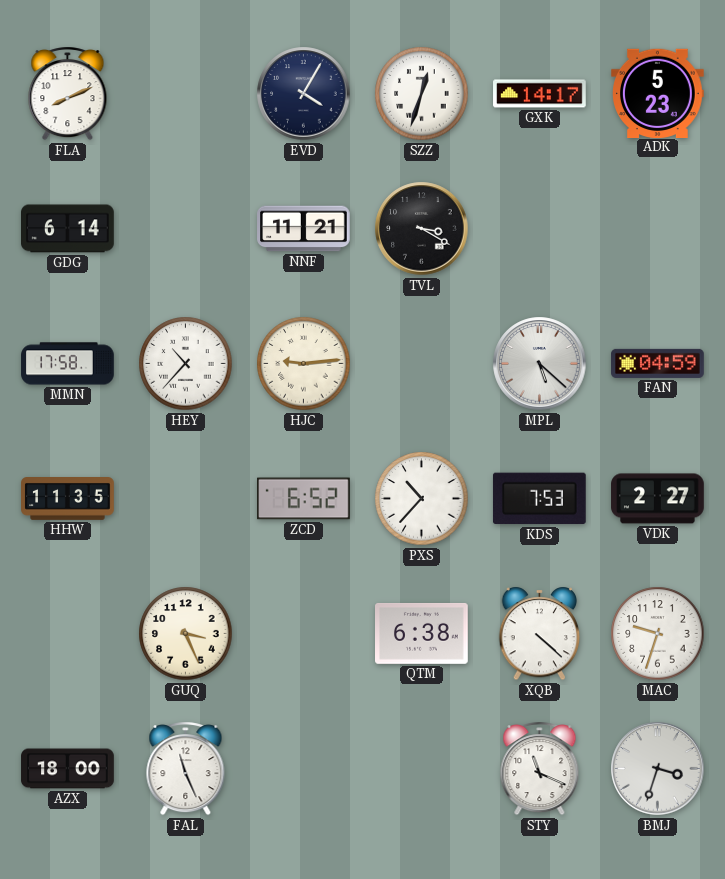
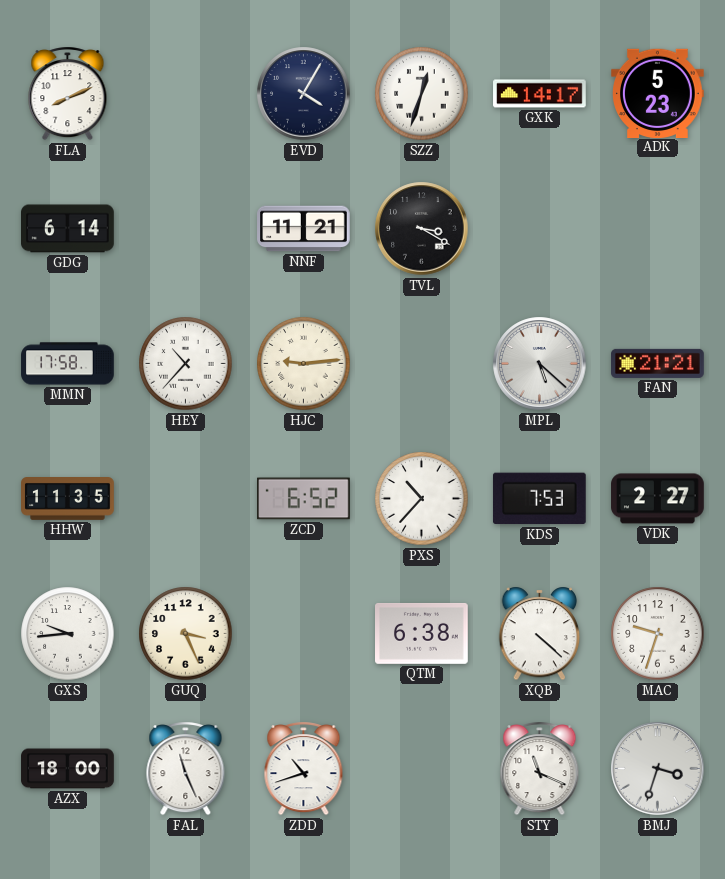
FAN: 04:59 -> 21:21 (658, 363)
GXS: none -> 9:44 (68, 634)
ZDD: none -> 10:42 (304, 769)
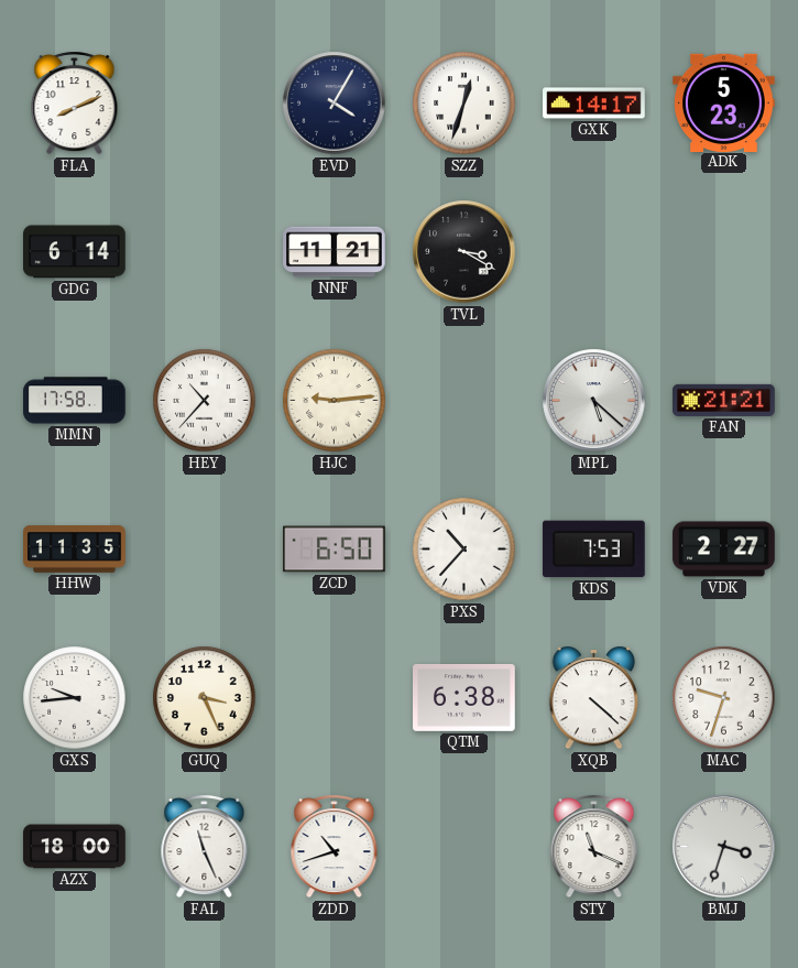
ZCD: 6:52 -> 6:50 (335, 550)
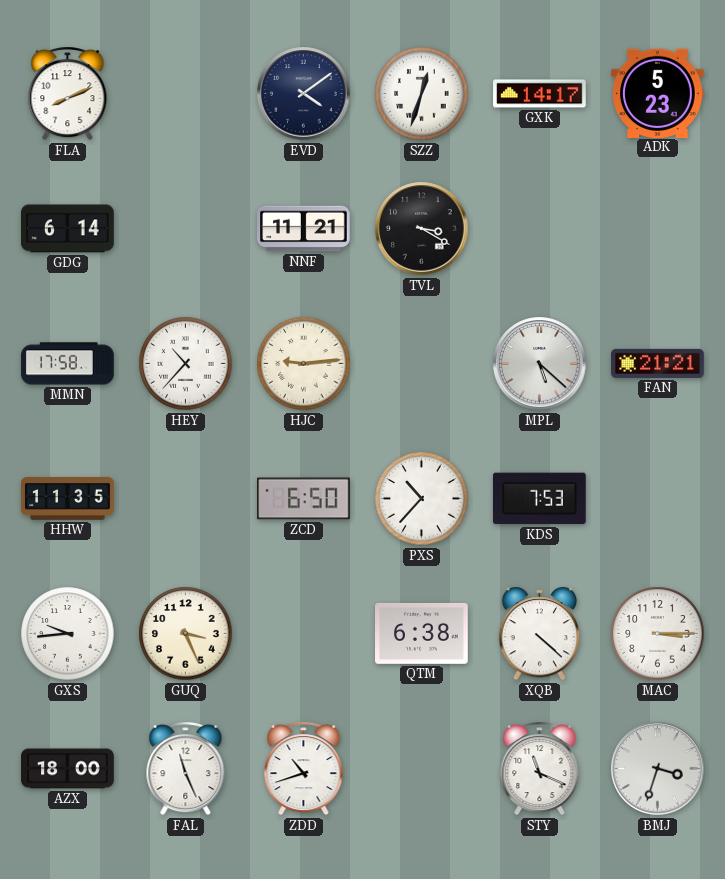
EVD: 4:05 -> 4:09 (304, 94)
VDK: 2:27 -> none (724, 550)
MAC: 9:33 -> 3:15 (658, 634)
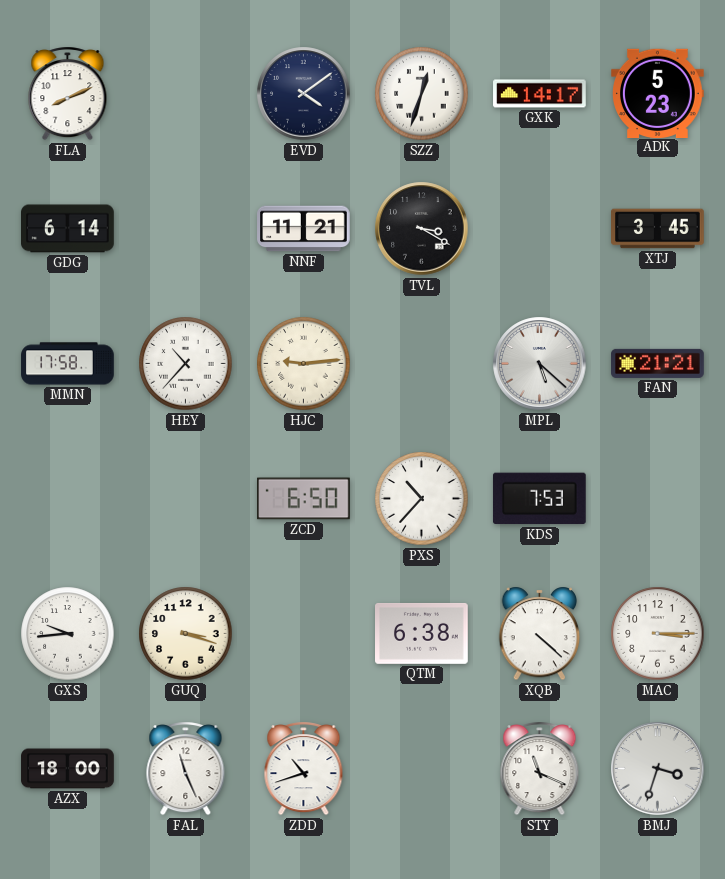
XTJ: none -> 3:45 (658, 229)
HHW: 11:35 -> none (68, 499)
GUQ: 3:26 -> 3:18 (186, 634)
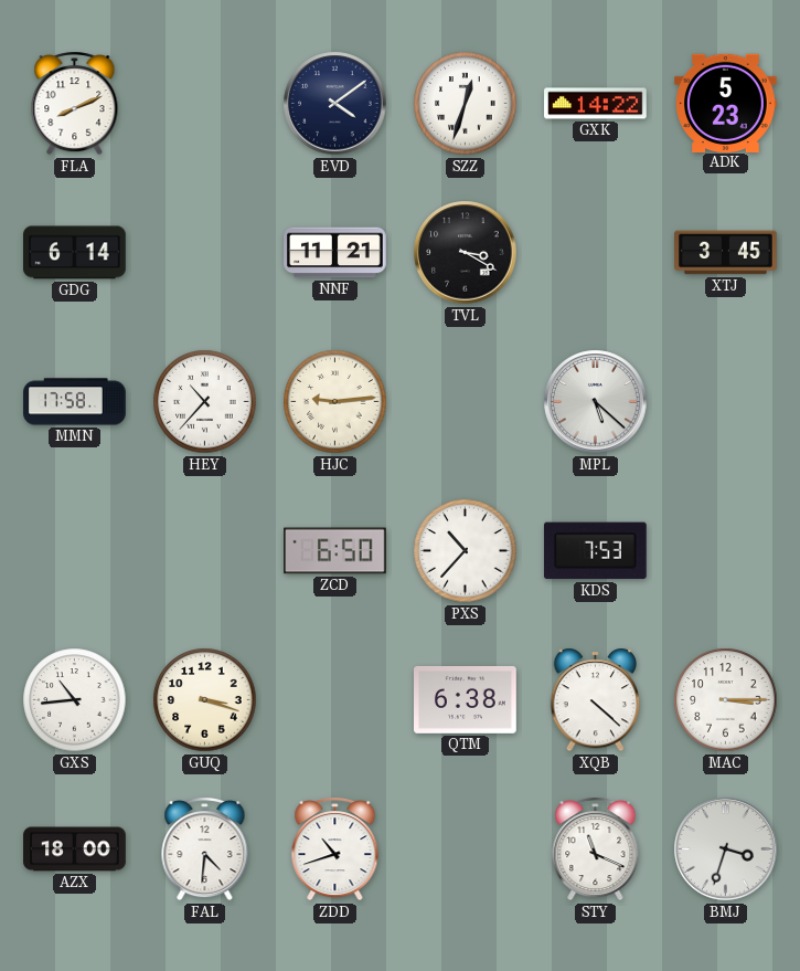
GXK: 14:17 -> 14:22 (596, 104)
FAN: 21:21 -> none (658, 363)
GXS: 9:44 -> 10:44 (75, 700)
FAL: 11:26 -> 4:31 (205, 849)
